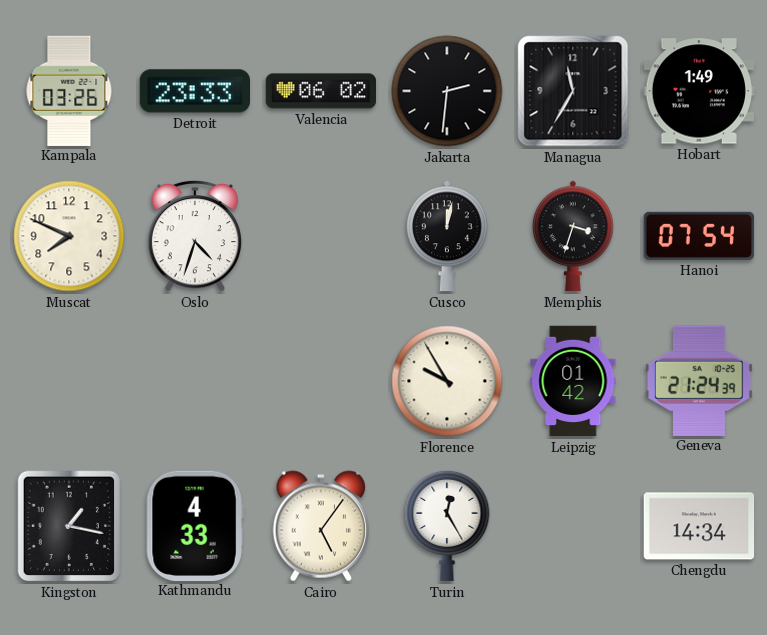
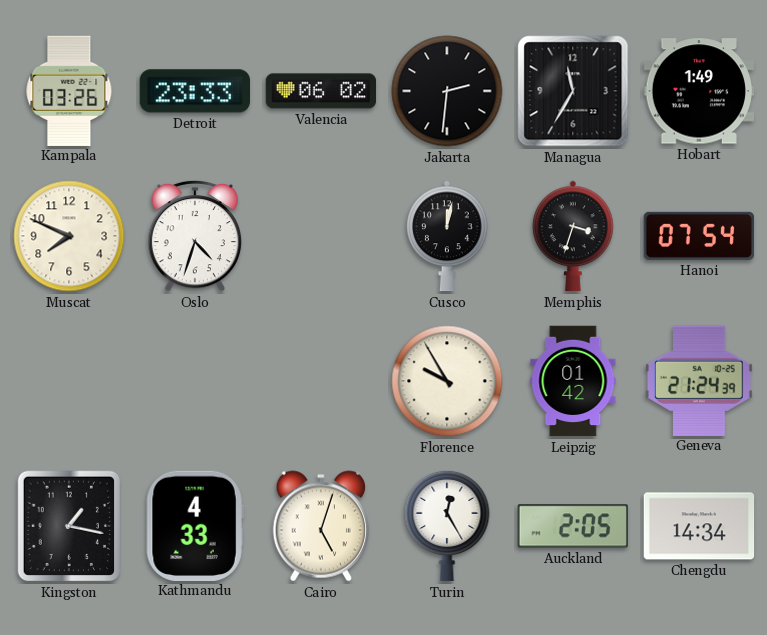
Cairo: 5:06 -> 5:03 (320, 526)
Auckland: none -> 2:05 (572, 526)
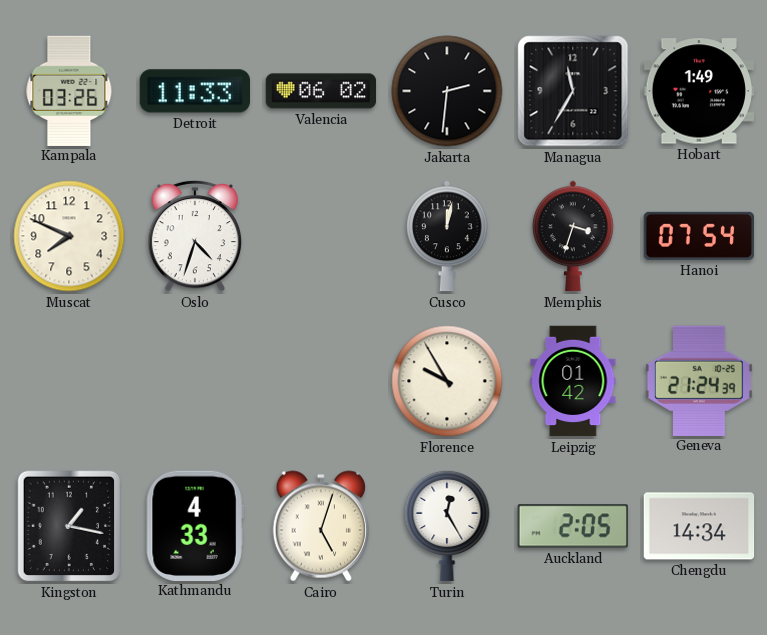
Detroit: 23:33 -> 11:33 (194, 91)
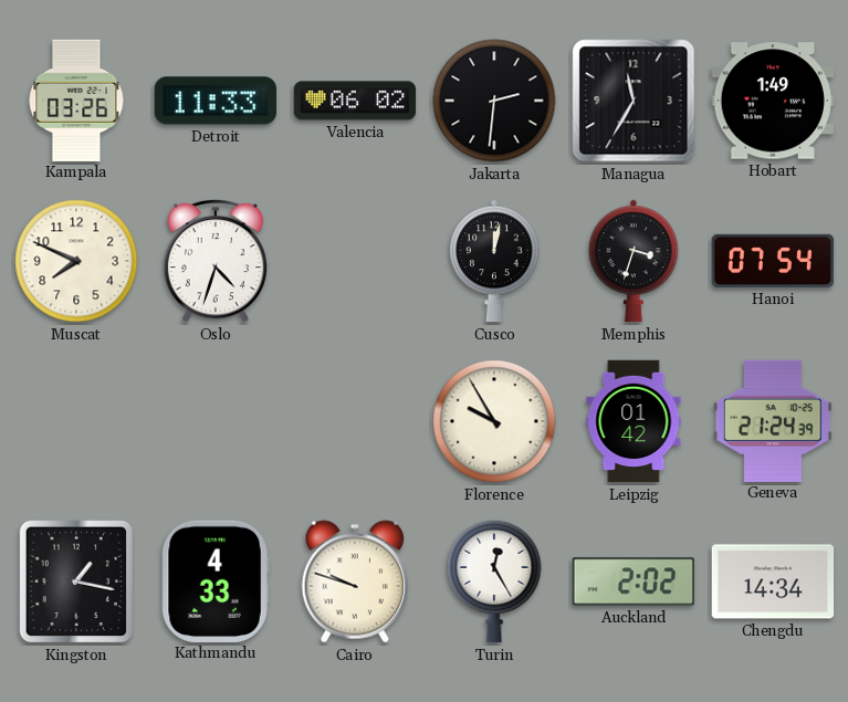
Cairo: 5:03 -> 9:48 (354, 581)
Auckland: 2:05 -> 2:02 (632, 581)
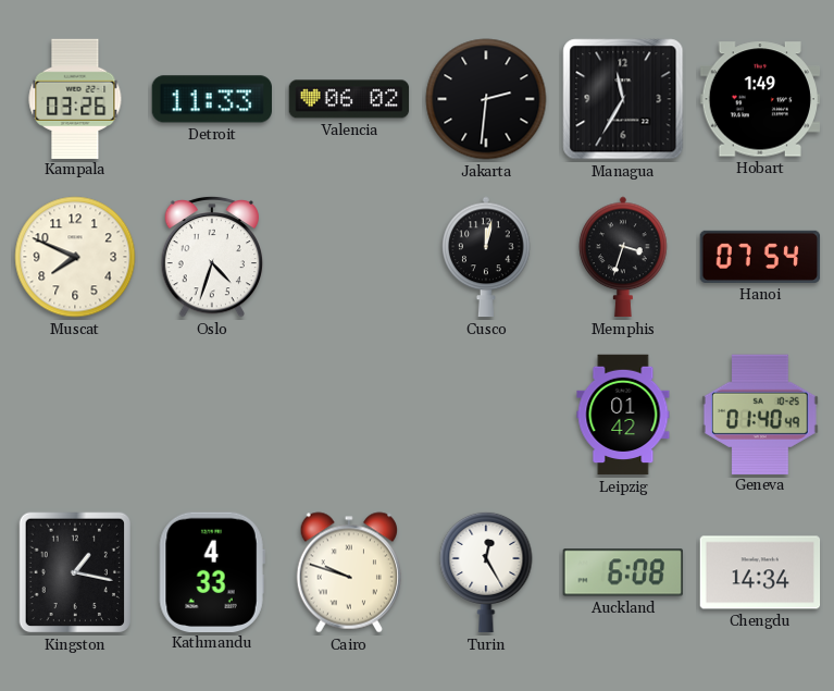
Florence: 9:55 -> none (494, 421)
Geneva: 21:24 -> 01:40 (760, 414)
Auckland: 2:02 -> 6:08 (622, 572)
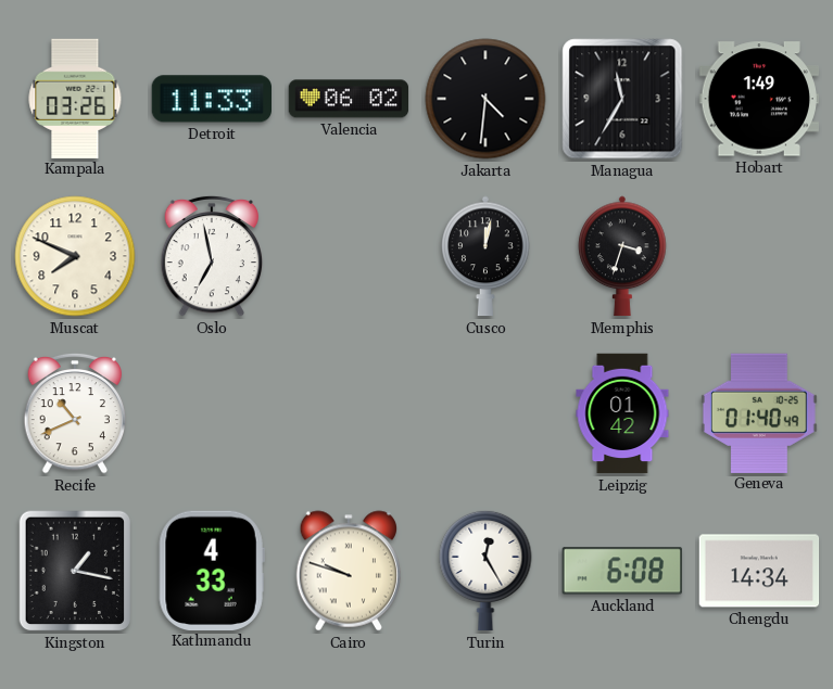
Jakarta: 2:31 -> 4:31 (485, 99)
Oslo: 4:33 -> 6:58 (212, 256)
Hanoi: 07:54 -> none (760, 257)
Recife: none -> 10:41 (75, 413)
